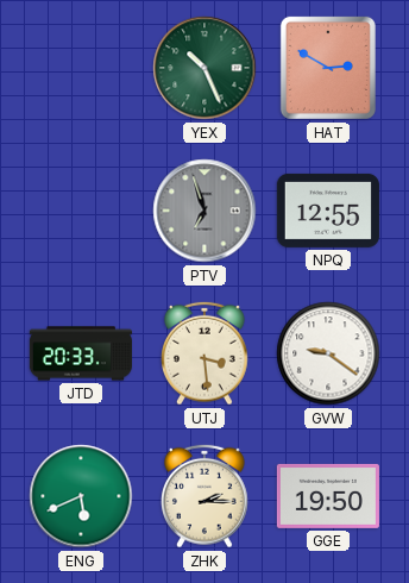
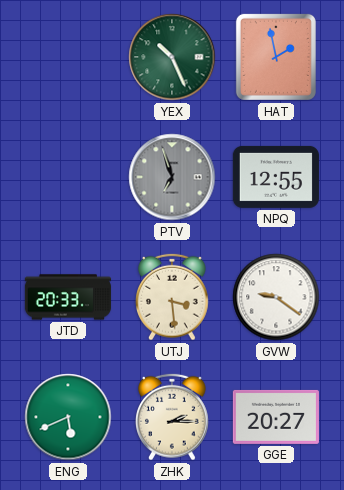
HAT: 2:50 -> 1:58 (276, 57)
GGE: 19:50 -> 20:27 (276, 417)
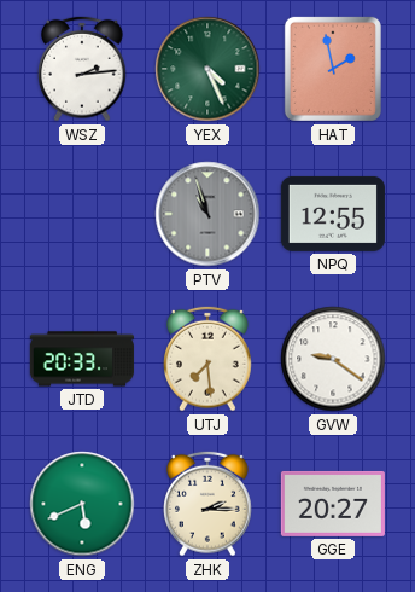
WSZ: none -> 2:14 (83, 69)
YEX: 10:26 -> 4:26 (207, 69)
PTV: 6:57 -> 10:57 (207, 214)
UTJ: 3:29 -> 7:29 (209, 359)
